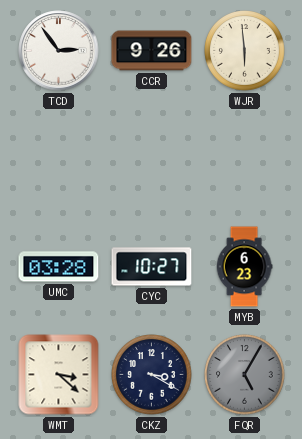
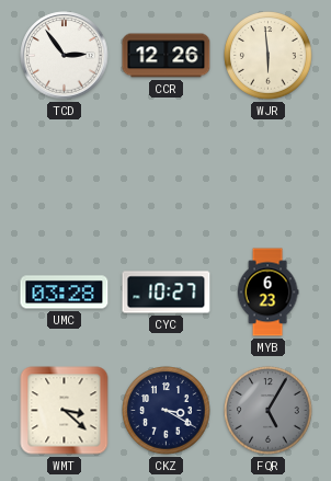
CCR: 9:26 -> 12:26 (167, 56)
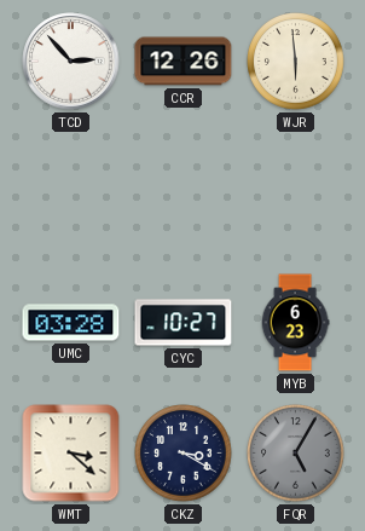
TCD: 2:54 -> 2:53 (71, 62)
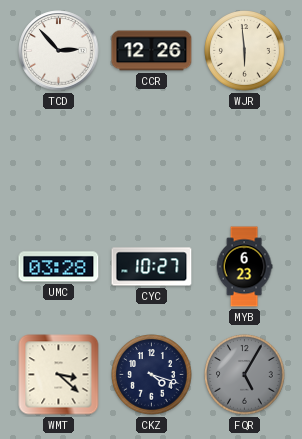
CKZ: 3:20 -> 4:18 (152, 375)
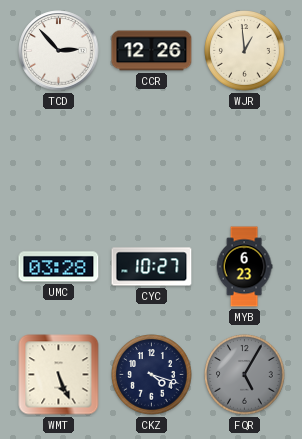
WJR: 5:59 -> 12:59 (245, 51)
WMT: 3:22 -> 5:26 (59, 375)
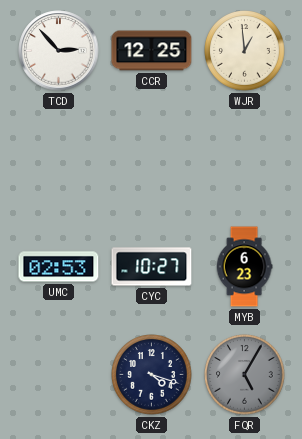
CCR: 12:26 -> 12:25 (152, 51)
UMC: 03:28 -> 02:53 (59, 267)
WMT: 5:26 -> none (59, 375)
